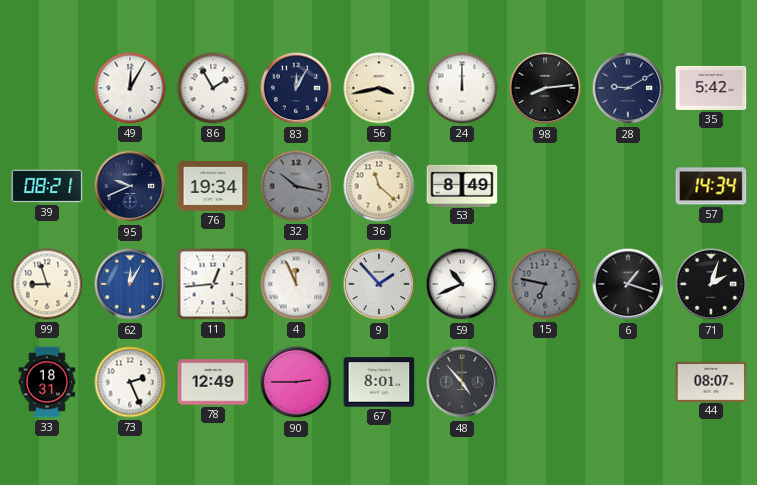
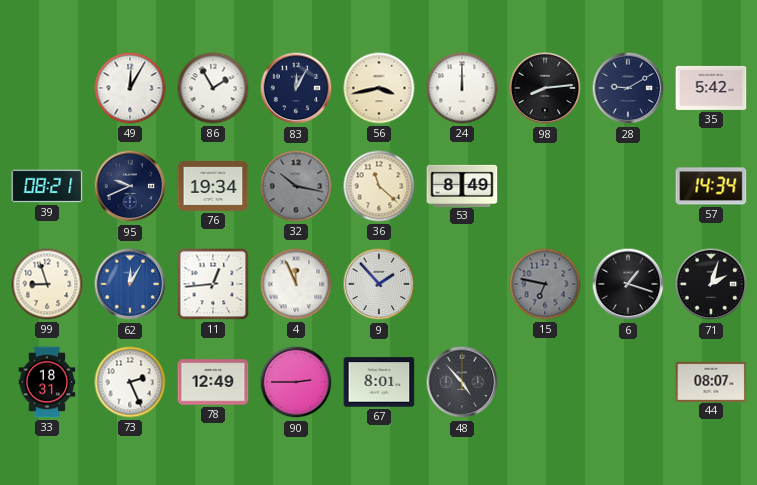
59: 10:41 -> none (462, 284)
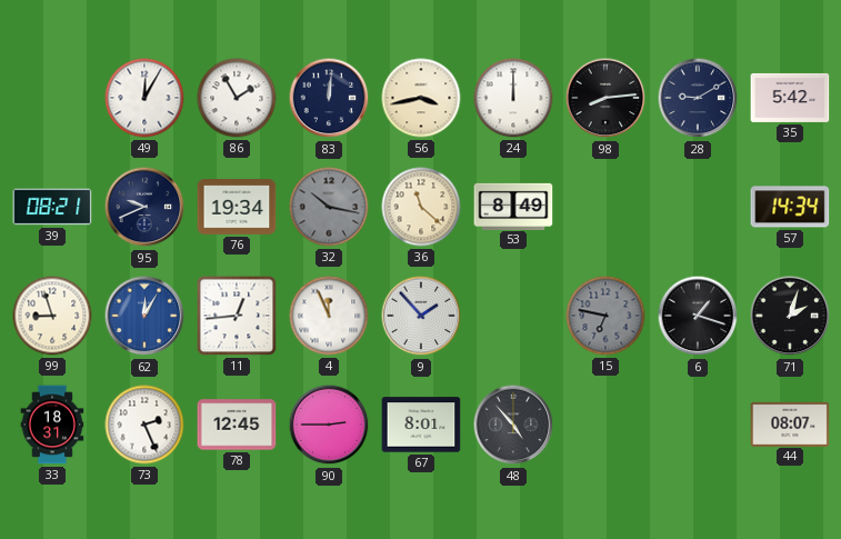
83: 12:05 -> 12:01 (329, 98)
78: 12:49 -> 12:45 (237, 425)
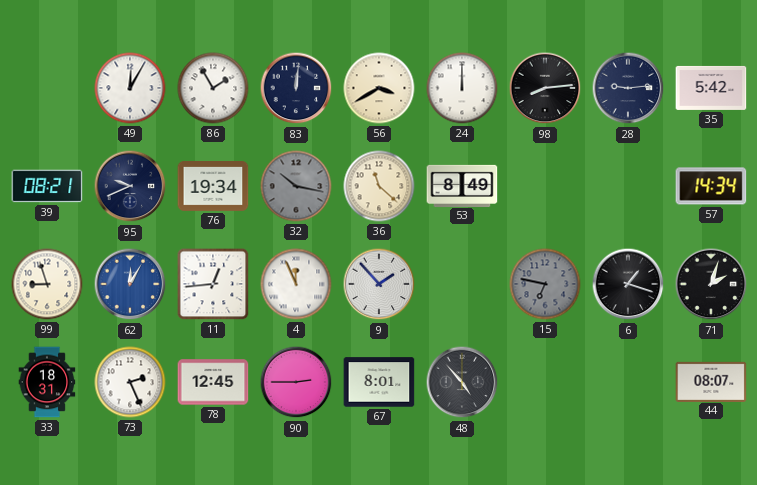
56: 3:43 -> 3:40 (379, 88)
28: 9:10 -> 9:14 (628, 88)
